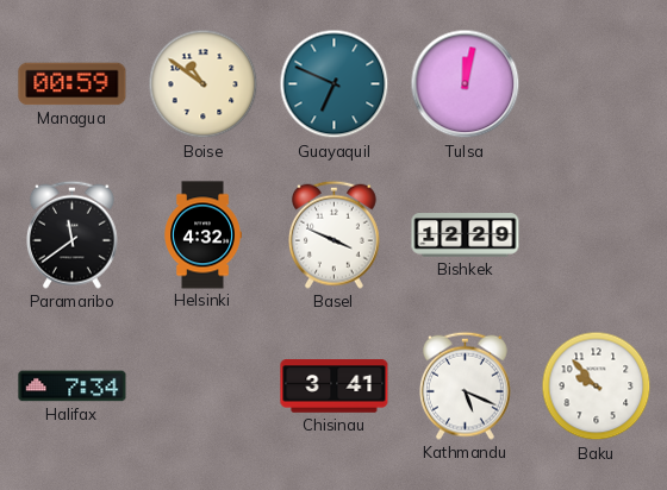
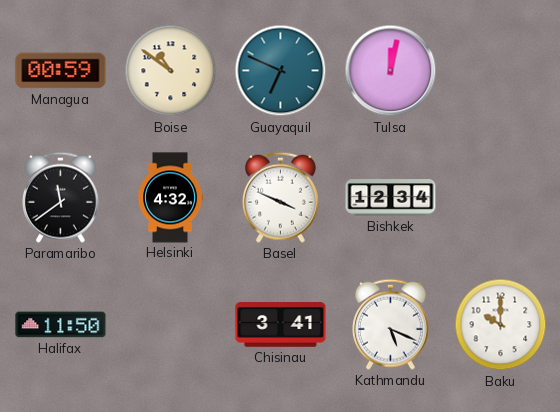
Bishkek: 12:29 -> 12:34 (391, 198)
Halifax: 7:34 -> 11:50 (61, 325)
Baku: 9:53 -> 10:00 (501, 325)
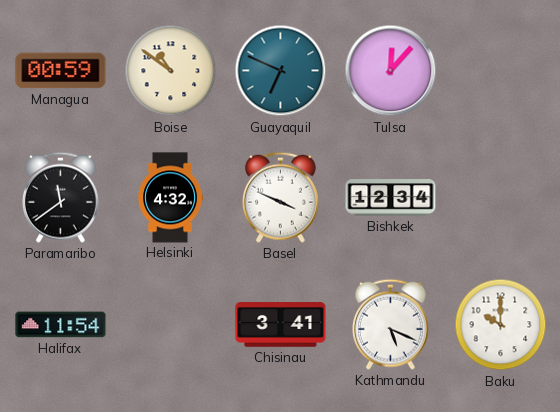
Tulsa: 12:02 -> 12:07 (391, 71)
Halifax: 11:50 -> 11:54 (61, 325)
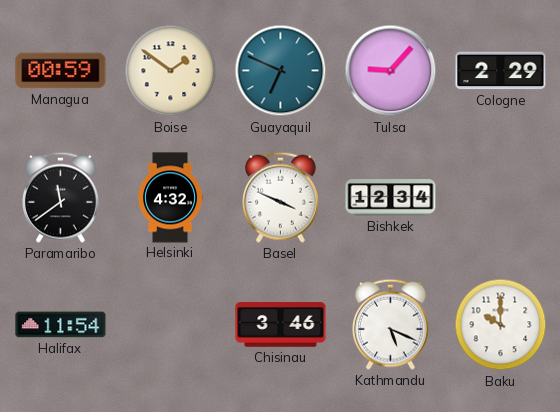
Boise: 10:51 -> 1:51 (171, 71)
Tulsa: 12:07 -> 9:07 (391, 71)
Cologne: none -> 2:29 (501, 71)
Chisinau: 3:41 -> 3:46 (281, 325)
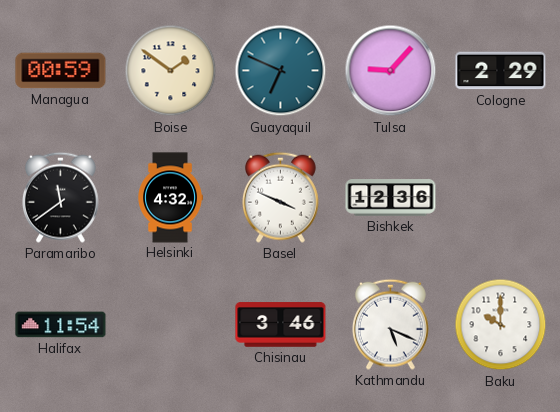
Bishkek: 12:34 -> 12:36 (391, 198)
